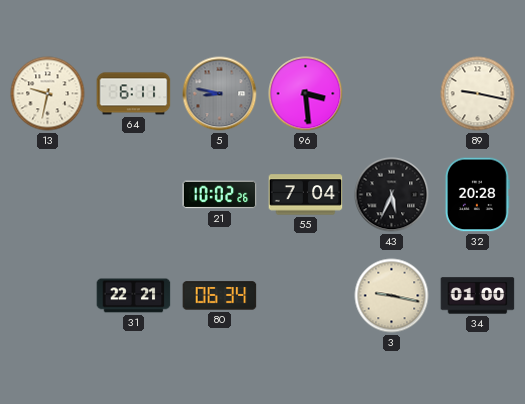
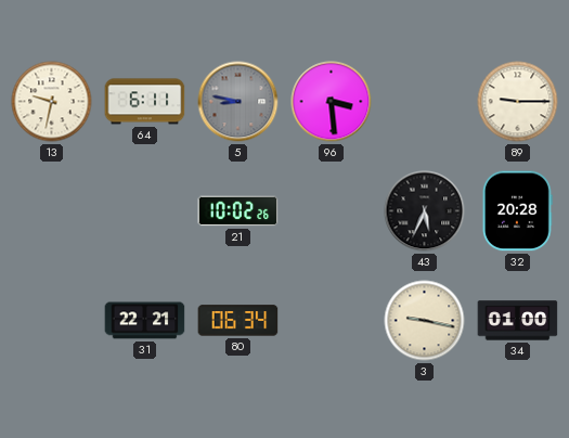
89: 9:17 -> 9:15 (518, 102)
55: 7:04 -> none (306, 195)
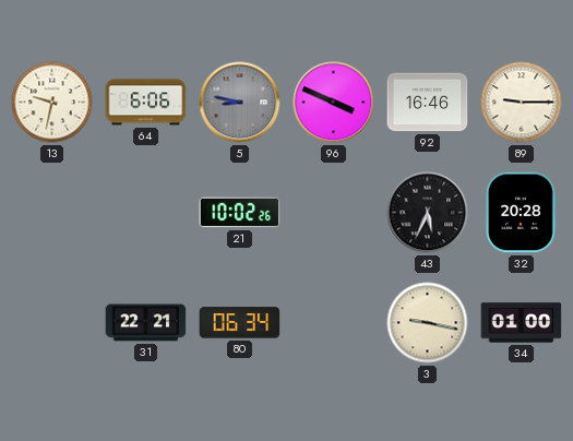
64: 6:11 -> 6:06 (146, 103)
96: 3:29 -> 3:49 (334, 103)
92: none -> 16:46 (428, 103)
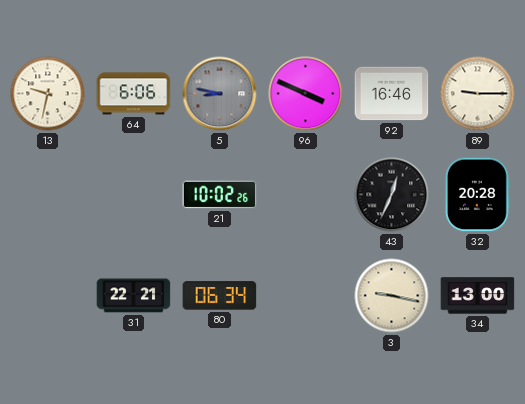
43: 5:34 -> 12:34 (392, 195)
34: 01:00 -> 13:00 (478, 296)
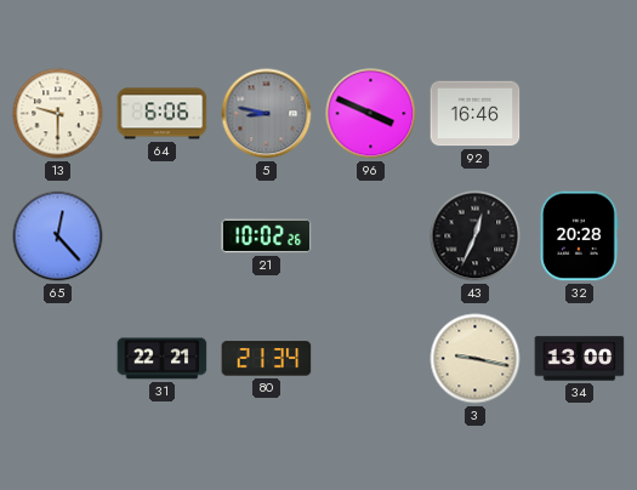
13: 9:32 -> 9:30 (58, 114)
89: 9:15 -> none (478, 94)
65: none -> 12:23 (58, 237)
80: 06:34 -> 21:34 (267, 359)
